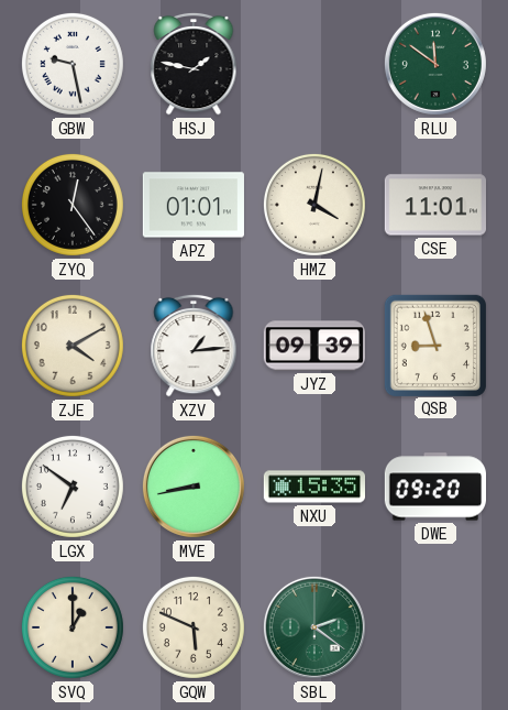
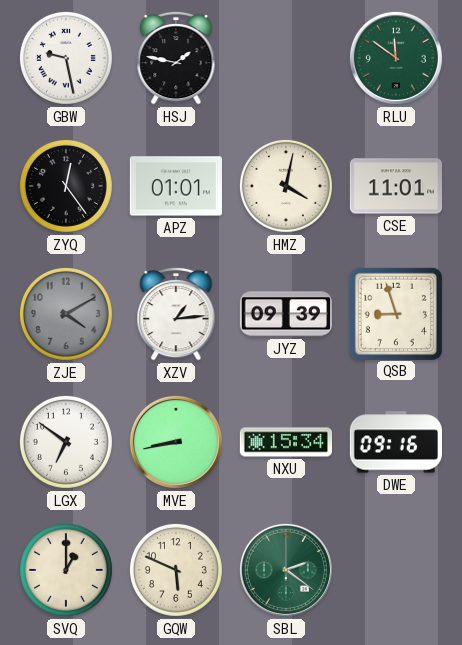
ZJE dial: cream -> grey (66, 314)
NXU: 15:35 -> 15:34 (285, 442)
DWE: 09:20 -> 09:16 (395, 442)
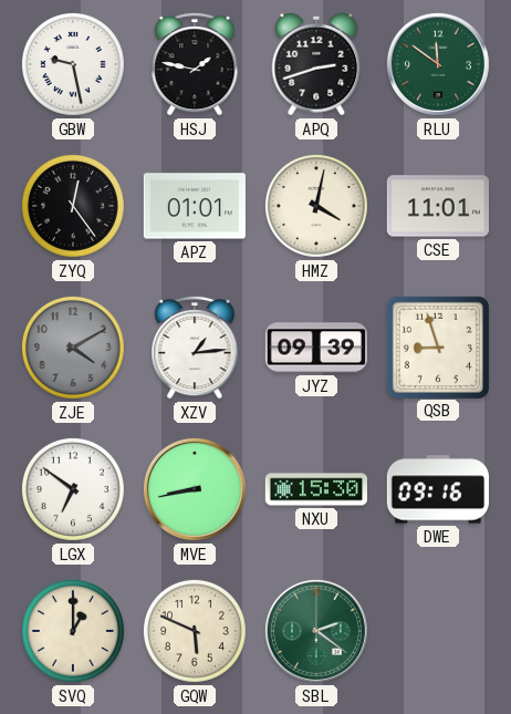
APQ: none -> 2:42 (316, 64)
NXU: 15:34 -> 15:30 (315, 489)
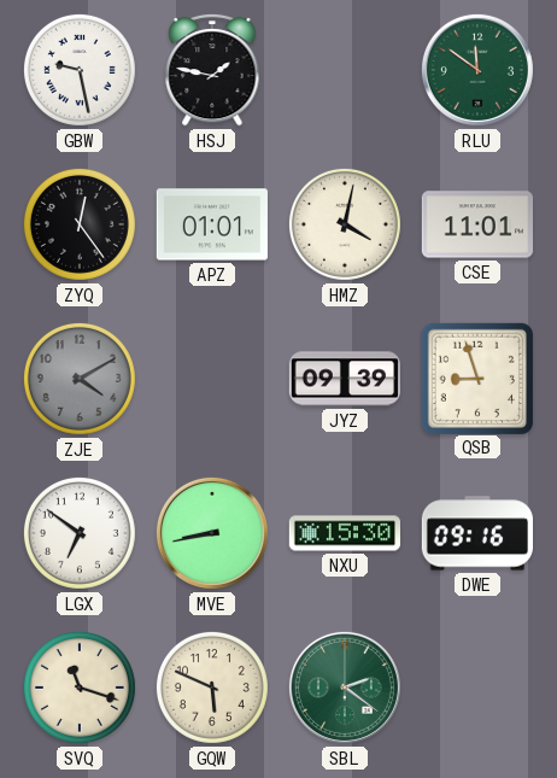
APQ: 2:42 -> none (316, 64)
XZV: 1:14 -> none (195, 348)
SVQ: 1:00 -> 11:18 (80, 688)
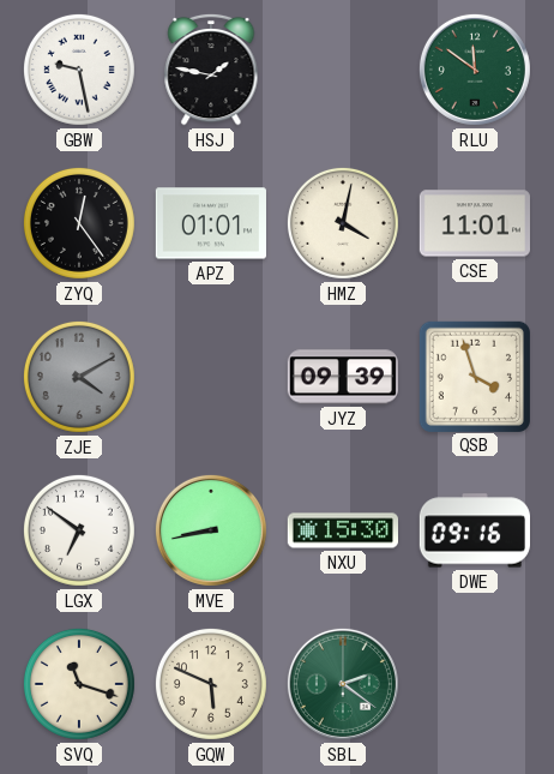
QSB: 8:57 -> 3:57 (474, 376)
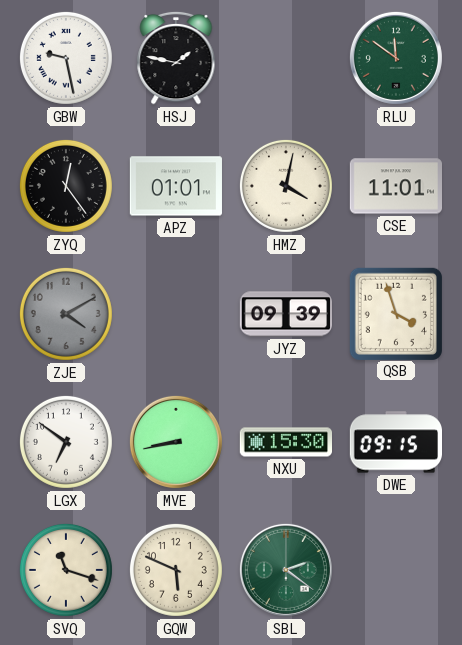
DWE: 09:16 -> 09:15 (395, 442)
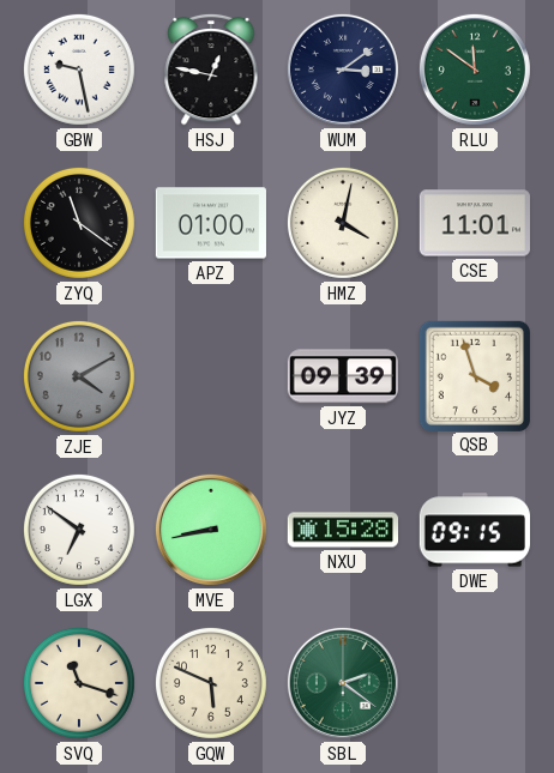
HSJ: 1:47 -> 12:47 (211, 70)
WUM: none -> 3:09 (343, 70)
ZYQ: 12:24 -> 11:21 (79, 223)
APZ: 01:01 -> 01:00 (210, 223)
NXU: 15:30 -> 15:28 (342, 530)
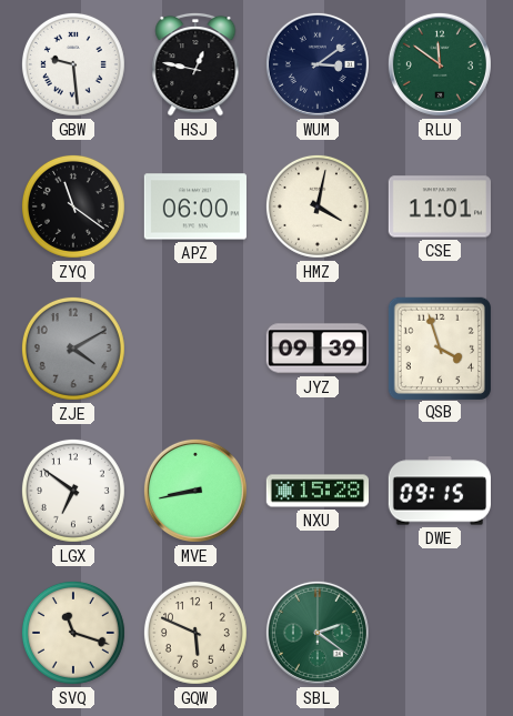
GBW: 9:28 -> 9:29 (73, 64)
APZ: 01:00 -> 06:00 (194, 206)
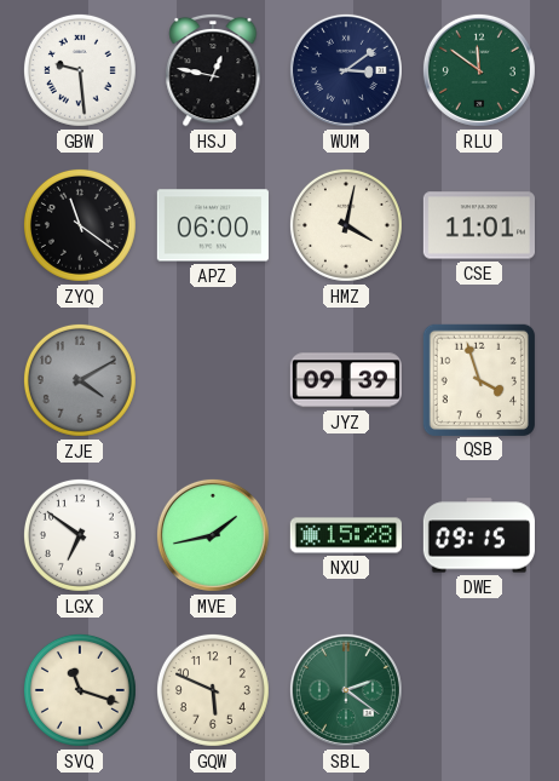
MVE: 8:43 -> 1:43 (213, 535)
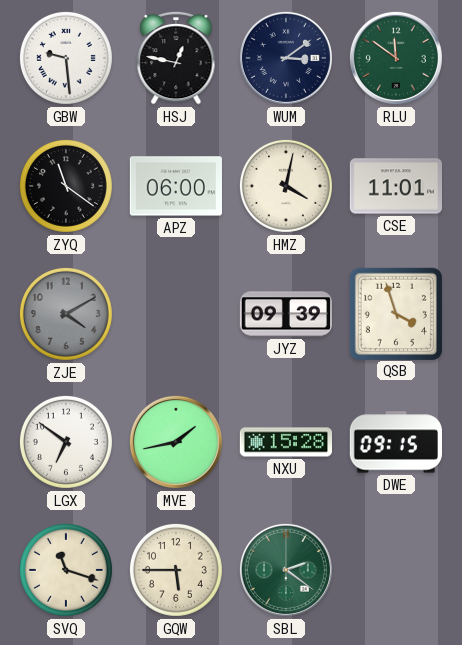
GQW: 5:49 -> 5:45 (176, 570)
